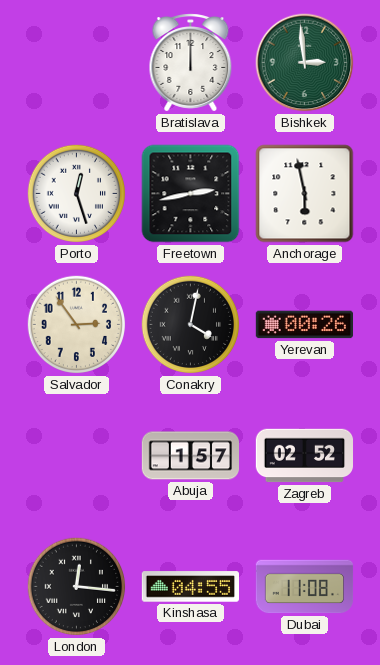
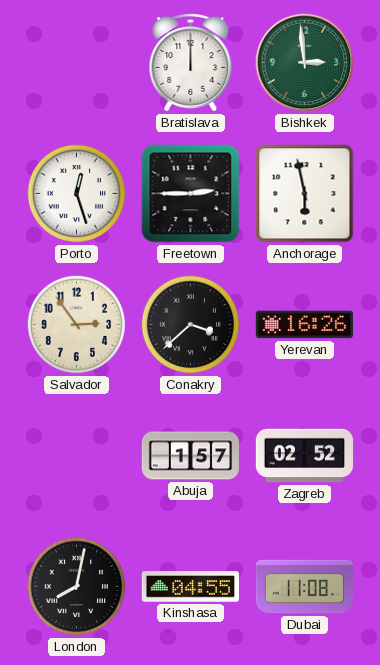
Freetown: 2:43 -> 2:45 (191, 194)
Conakry: 4:02 -> 3:38 (191, 325)
Yerevan: 00:26 -> 16:26 (304, 325)
London: 12:16 -> 8:02 (77, 587)
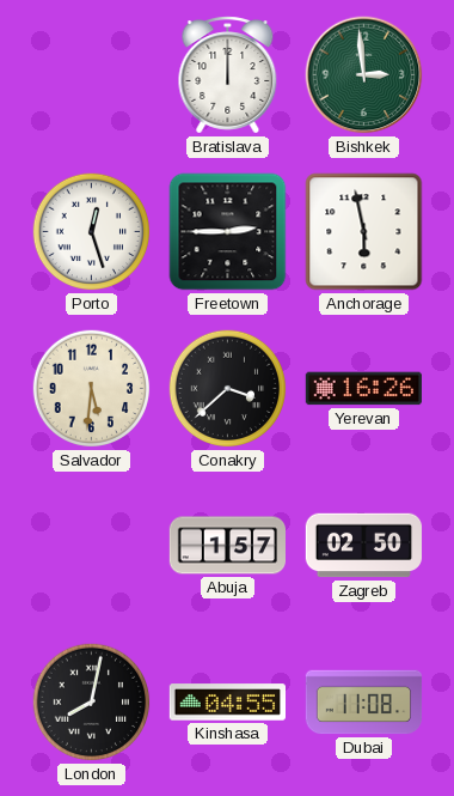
Salvador: 2:54 -> 5:31 (92, 389)
Zagreb: 02:52 -> 02:50 (364, 546)
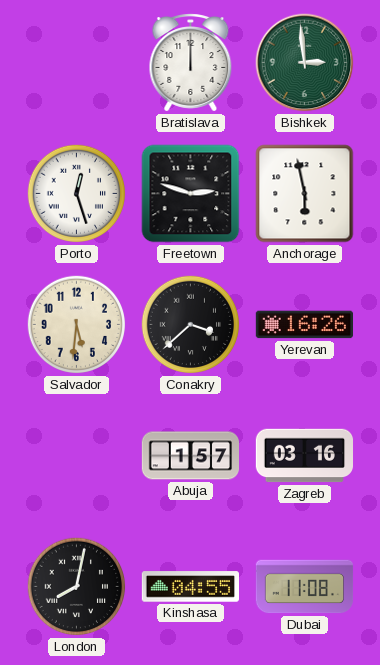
Freetown: 2:45 -> 2:48 (191, 194)
Zagreb: 02:50 -> 03:16 (305, 456)
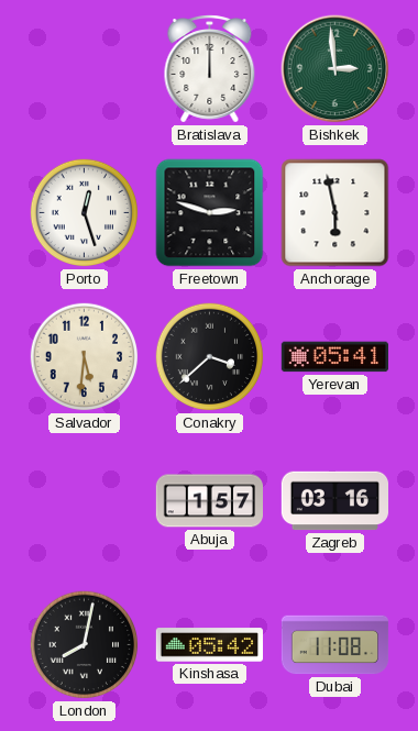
Yerevan: 16:26 -> 05:41 (334, 357)
Kinshasa: 04:55 -> 05:42 (209, 645)
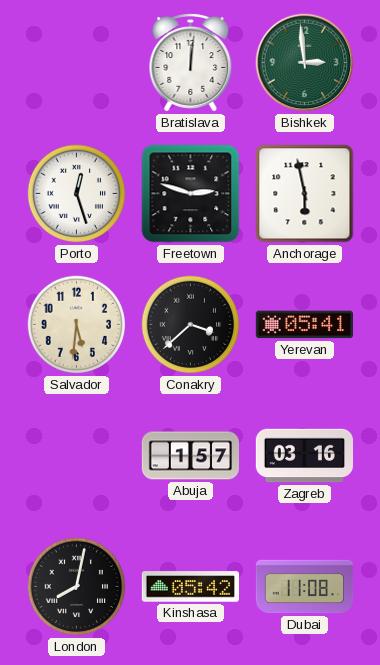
Bratislava: 12:00 -> 12:01 (191, 63)
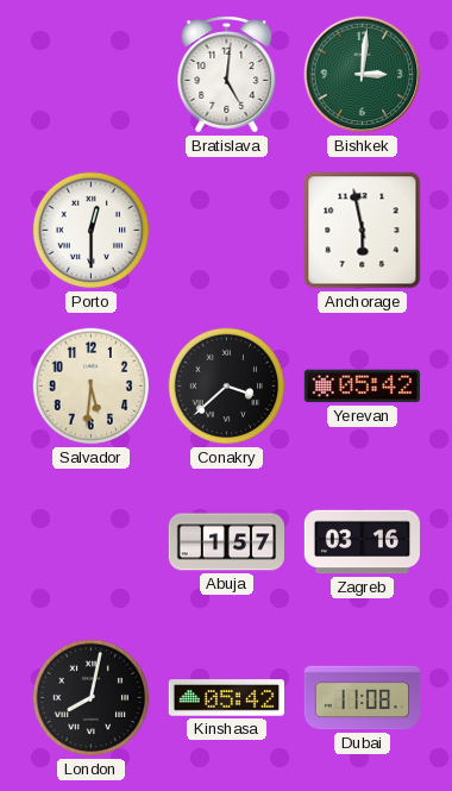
Bratislava: 12:01 -> 5:01 (227, 75)
Bishkek: 2:59 -> 3:01 (363, 75)
Porto: 12:27 -> 12:30 (92, 231)
Freetown: 2:48 -> none (191, 194)
Yerevan: 05:41 -> 05:42 (362, 387)
